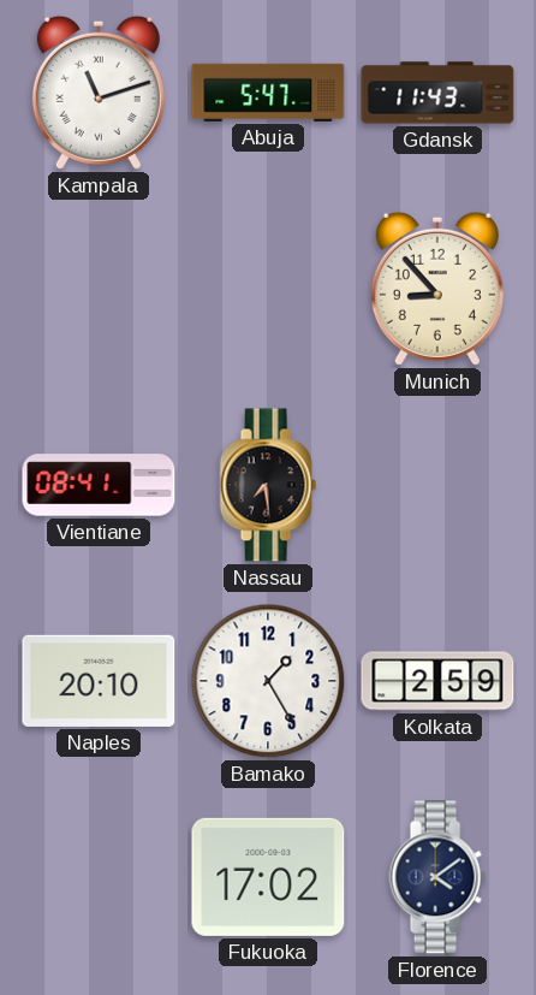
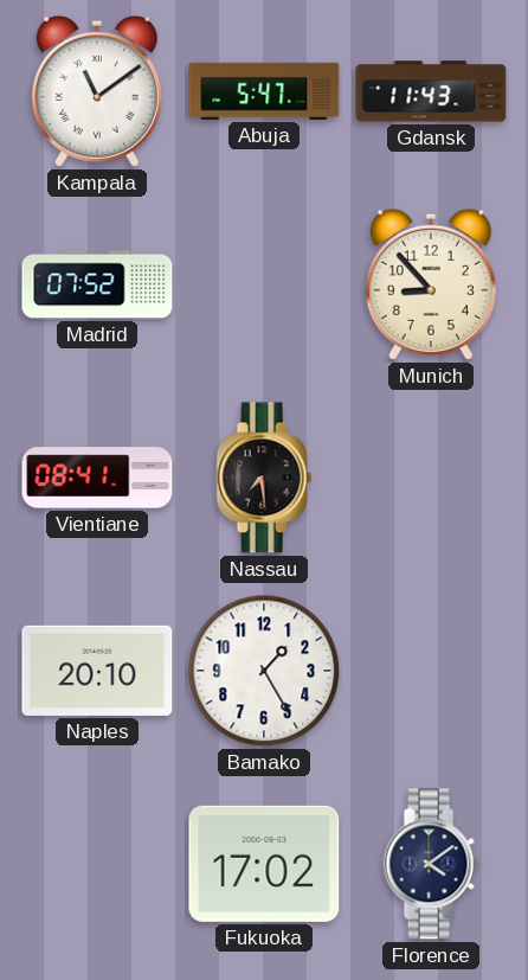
Kampala: 11:12 -> 11:09 (97, 91)
Madrid: none -> 07:52 (97, 284)
Kolkata: 2:59 -> none (437, 681)
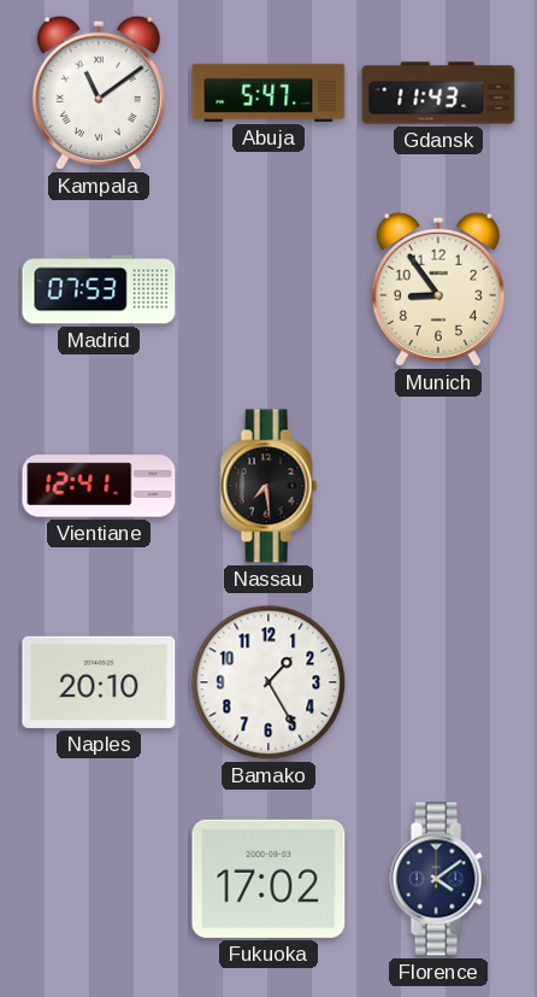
Madrid: 07:52 -> 07:53 (99, 289)
Munich: 8:53 -> 8:54 (438, 289)
Vientiane: 08:41 -> 12:41 (99, 486)
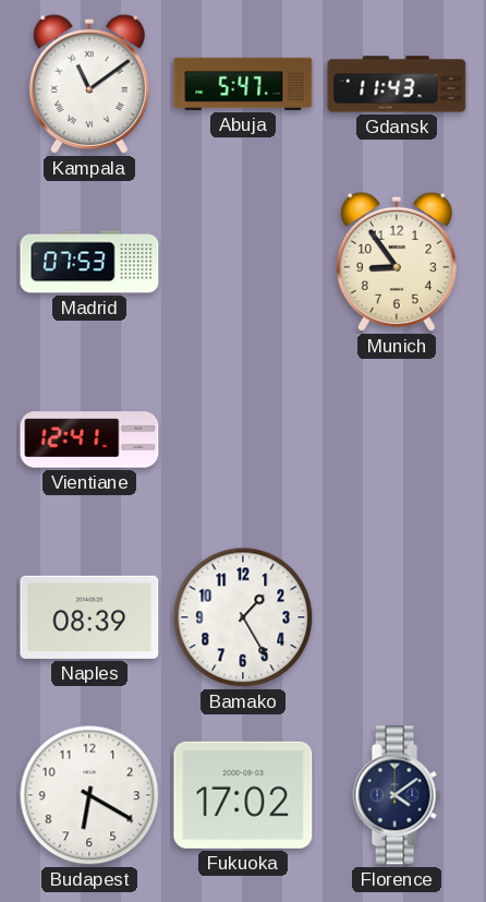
Nassau: 7:29 -> none (268, 486)
Naples: 20:10 -> 08:39 (89, 617)
Budapest: none -> 6:20 (89, 795)
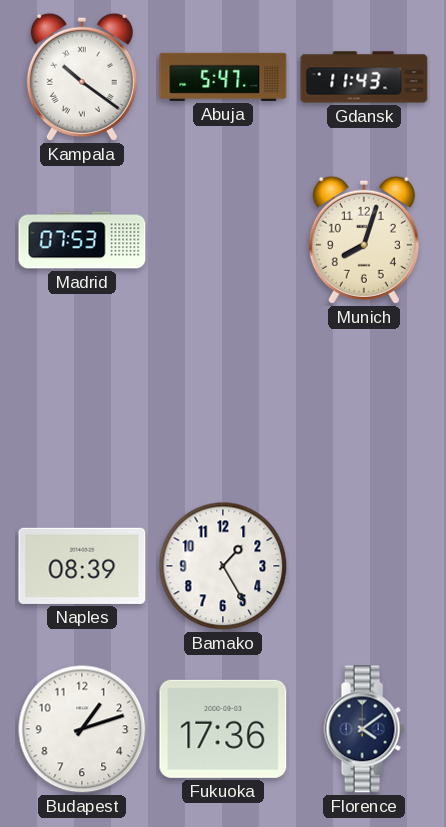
Kampala: 11:09 -> 10:21 (82, 77)
Munich: 8:54 -> 8:03 (364, 240)
Vientiane: 12:41 -> none (89, 440)
Budapest: 6:20 -> 1:12 (82, 729)
Fukuoka: 17:02 -> 17:36 (223, 729)
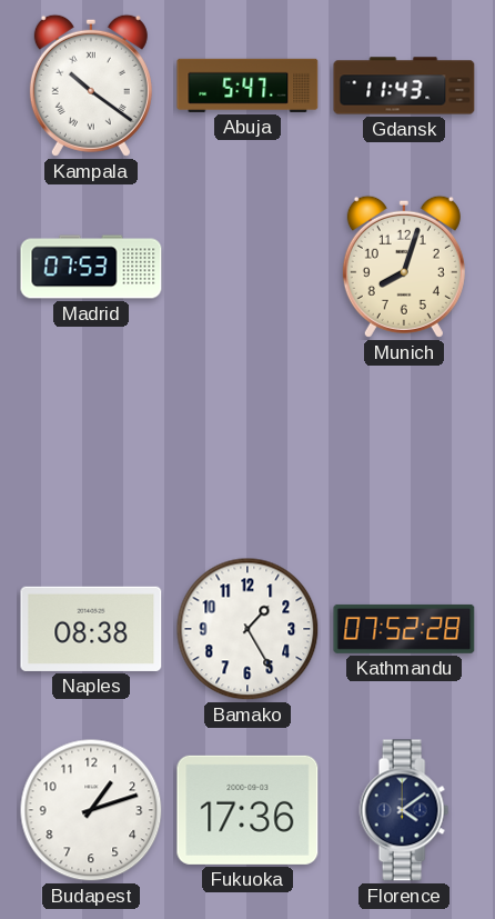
Naples: 08:39 -> 08:38 (91, 629)
Kathmandu: none -> 07:52 (404, 629)
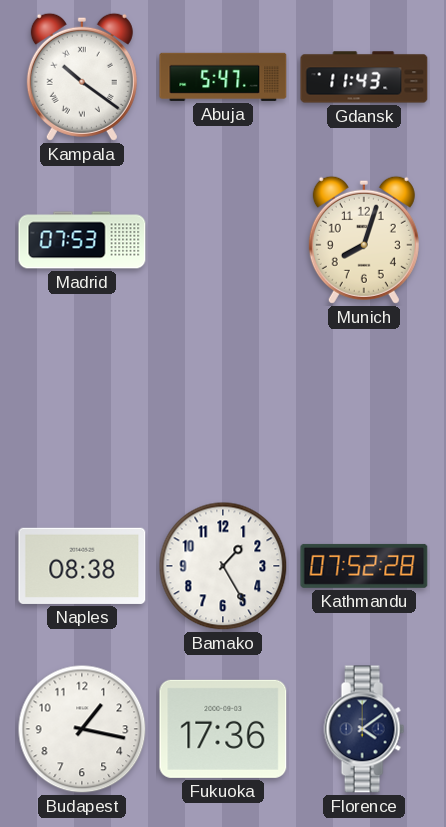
Budapest: 1:12 -> 1:17 (82, 729)
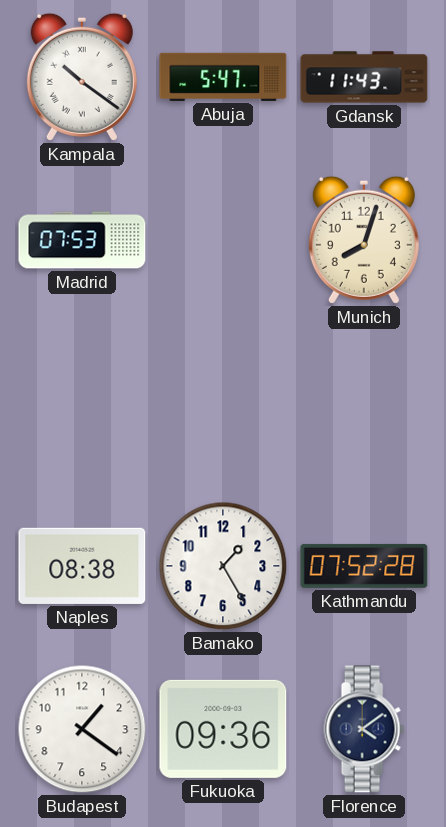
Budapest: 1:17 -> 1:21 (82, 729)
Fukuoka: 17:36 -> 09:36 (223, 729)
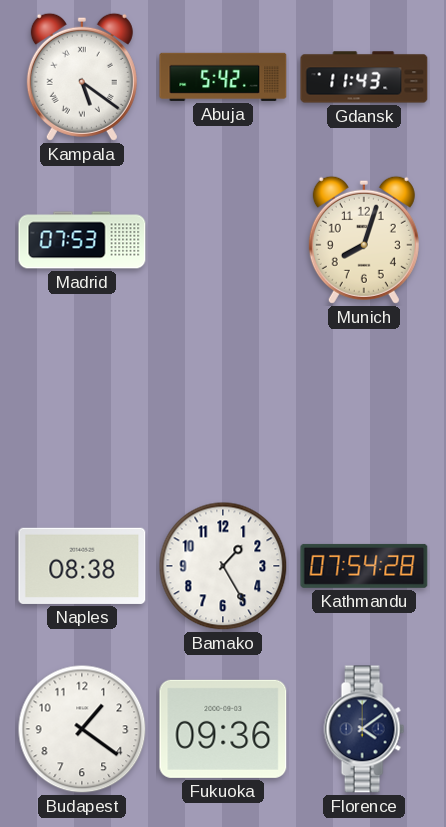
Kampala: 10:21 -> 5:21 (82, 77)
Abuja: 5:47 -> 5:42 (223, 77)
Kathmandu: 07:52 -> 07:54 (364, 566)
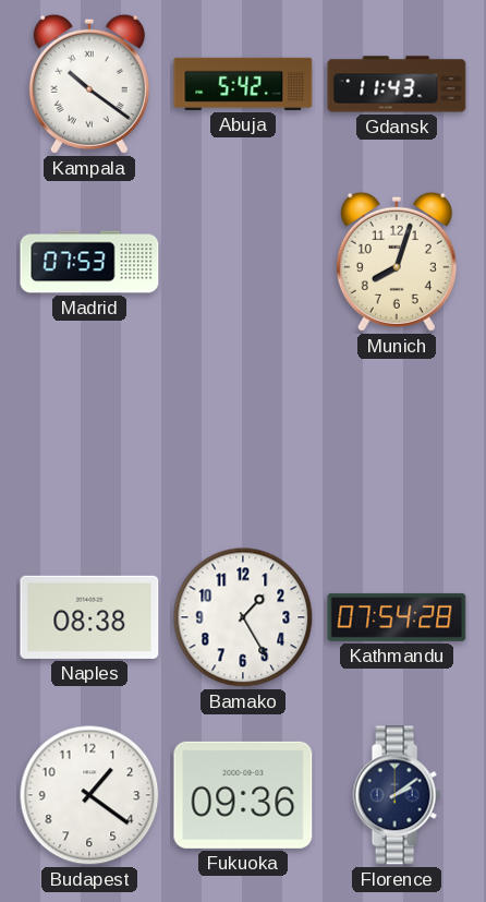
Kampala: 5:21 -> 10:21 (89, 84)
Florence: 4:09 -> 2:09 (397, 795)
